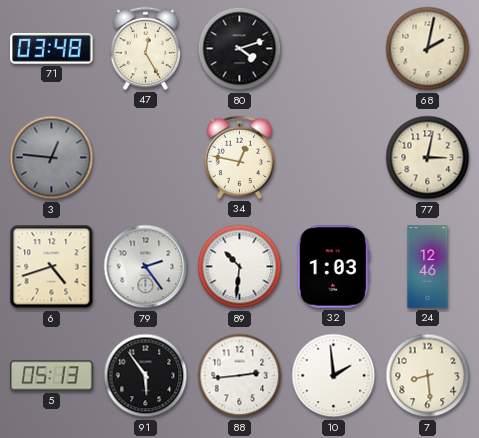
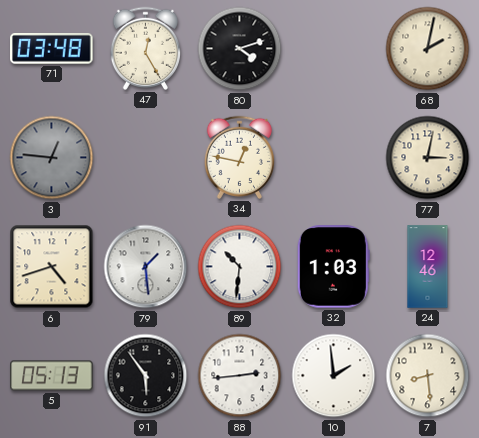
79: 2:24 -> 1:29 (146, 267)
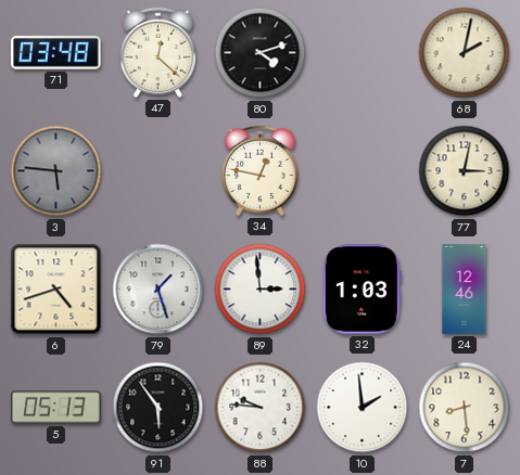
47: 12:25 -> 12:22 (157, 52)
3: 12:46 -> 5:46 (56, 171)
79: 1:29 -> 1:27 (158, 290)
89: 10:31 -> 2:59 (261, 290)
88: 2:44 -> 9:46 (261, 408)
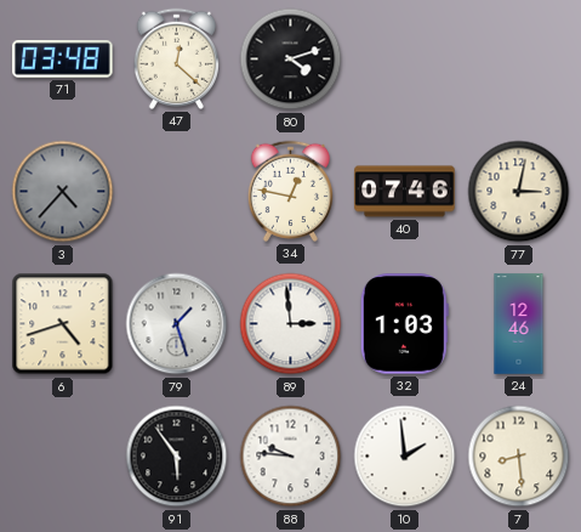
68: 2:02 -> none (465, 53)
3: 5:46 -> 4:37 (63, 192)
40: none -> 07:46 (405, 192)
5: 05:13 -> none (56, 408)
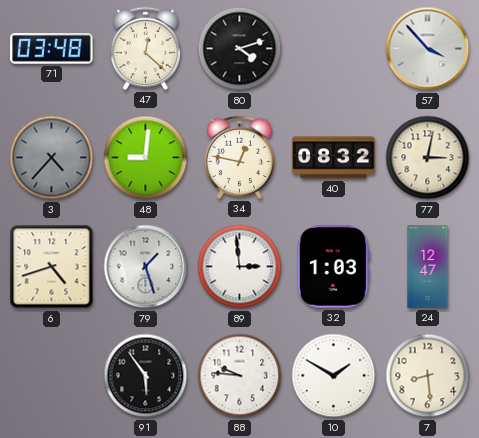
57: none -> 3:53 (428, 49)
48: none -> 9:01 (146, 158)
40: 07:46 -> 08:32 (334, 158)
24: 12:46 -> 12:47 (428, 267)
10: 1:59 -> 1:50 (334, 376)
